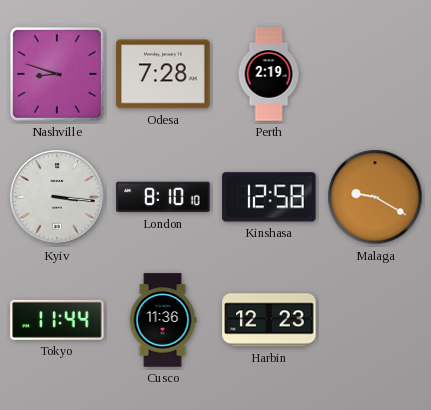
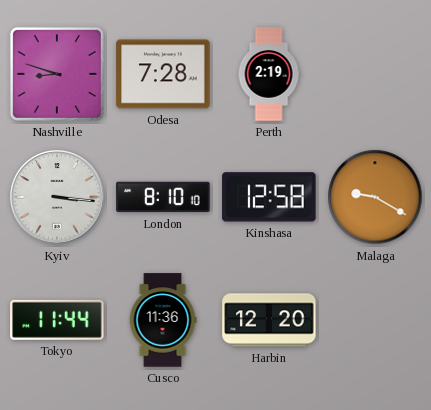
Harbin: 12:23 -> 12:20 (269, 320)
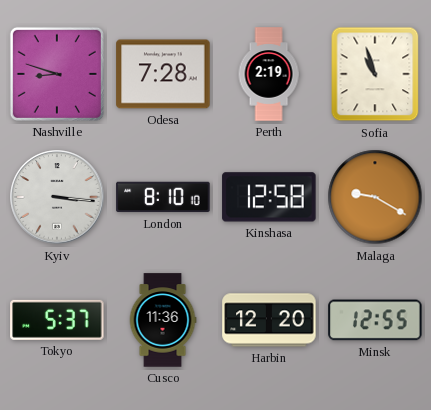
Sofia: none -> 10:57 (375, 74)
Tokyo: 11:44 -> 5:37 (57, 320)
Minsk: none -> 12:55 (375, 320)
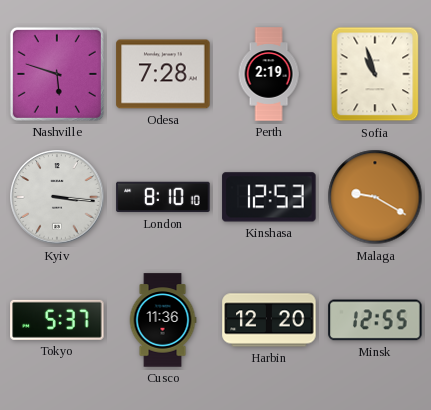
Nashville: 8:48 -> 5:48 (57, 74)
Kinshasa: 12:58 -> 12:53 (269, 197)
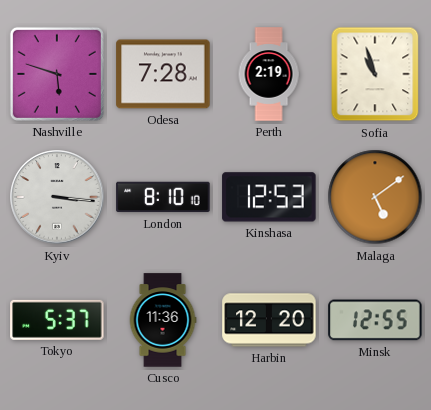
Malaga: 9:20 -> 5:09 (375, 197)
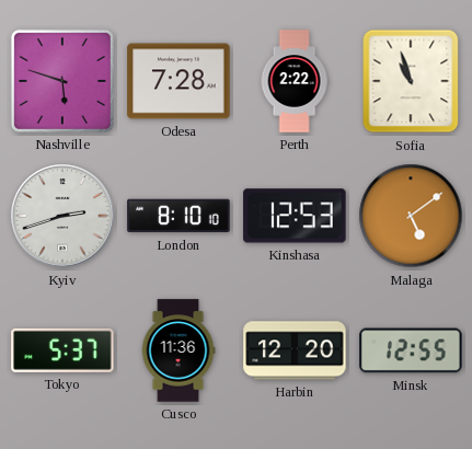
Perth: 2:19 -> 2:22 (295, 81)
Kyiv: 3:16 -> 2:42 (62, 216)
